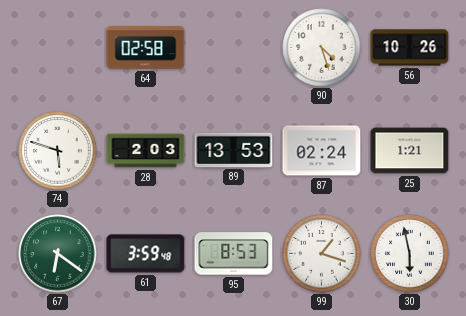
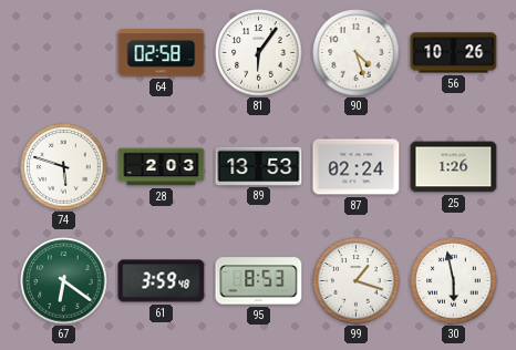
81: none -> 6:06 (259, 53)
25: 1:21 -> 1:26 (454, 167)
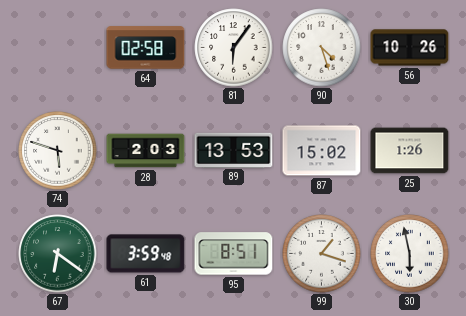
87: 02:24 -> 15:02 (322, 151)
95: 8:53 -> 8:51 (234, 254)
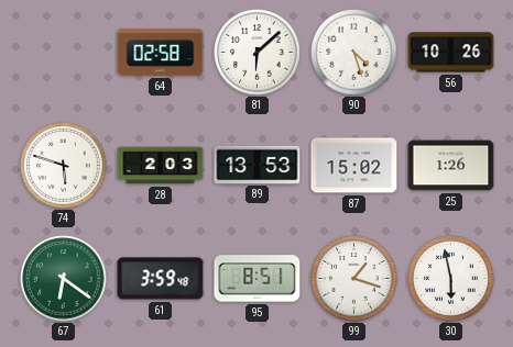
81: 6:06 -> 6:08 (258, 53)
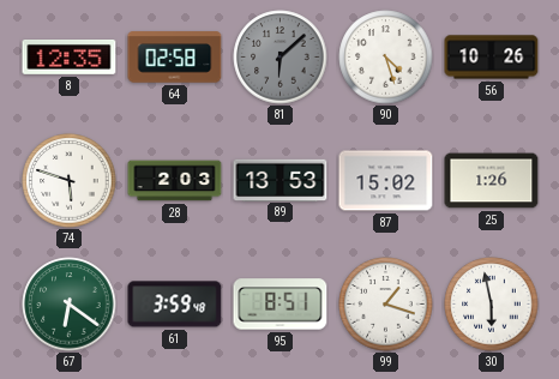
8: none -> 12:35 (70, 58)
81 dial: white -> grey (281, 58)
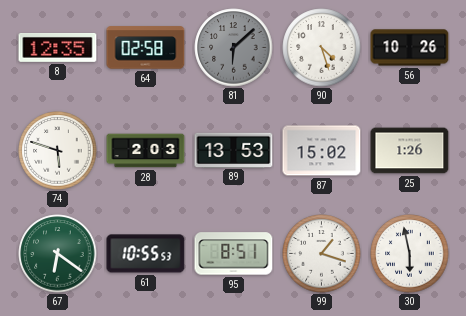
61: 3:59 -> 10:55 (146, 254)
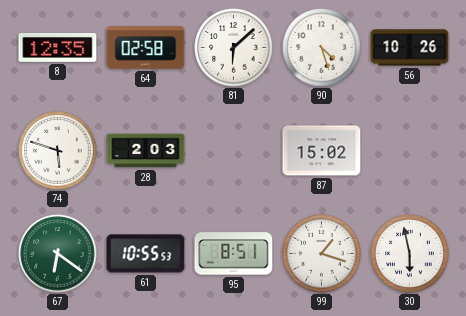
81 dial: grey -> white (234, 48)
89: 13:53 -> none (234, 150)
25: 1:26 -> none (410, 151)
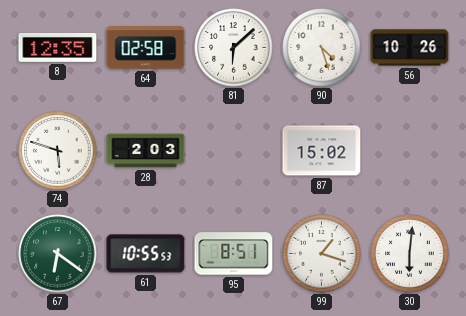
30: 5:58 -> 6:01 (410, 254)
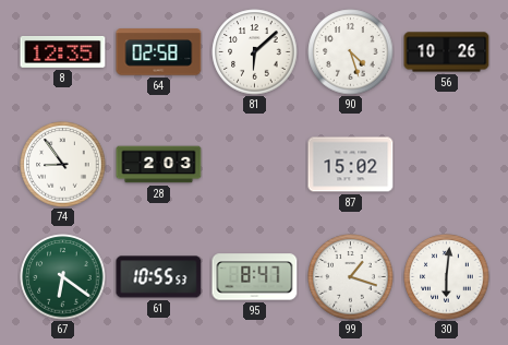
74: 5:48 -> 8:54 (63, 165)
95: 8:51 -> 8:47 (255, 277)
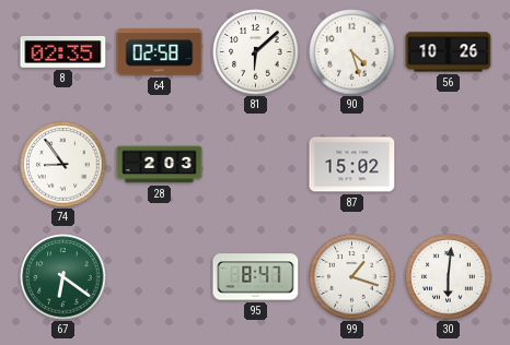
8: 12:35 -> 02:35 (63, 52)
61: 10:55 -> none (159, 277)
